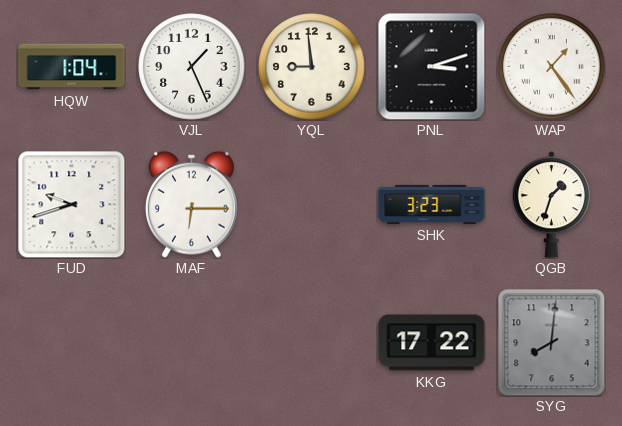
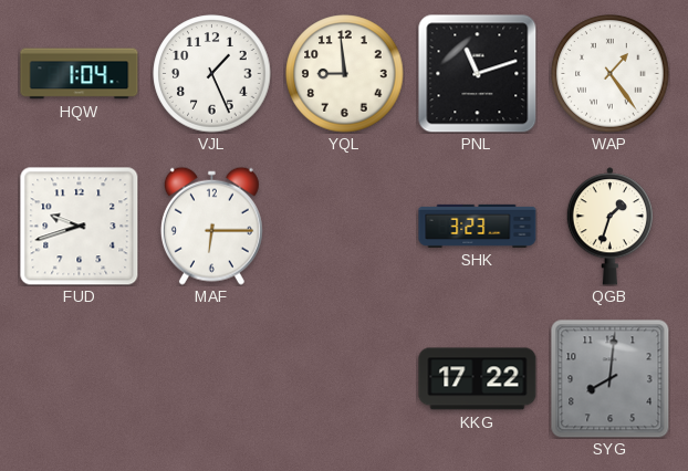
PNL: 3:12 -> 11:12 (477, 73)
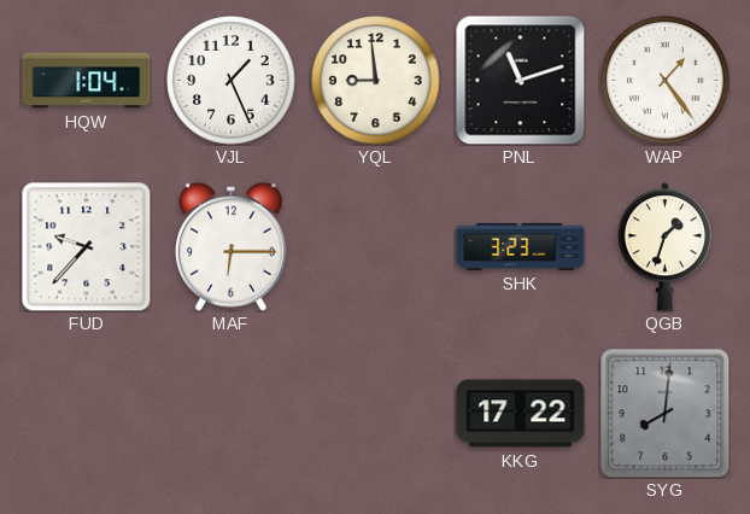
FUD: 9:42 -> 9:37 (87, 247)
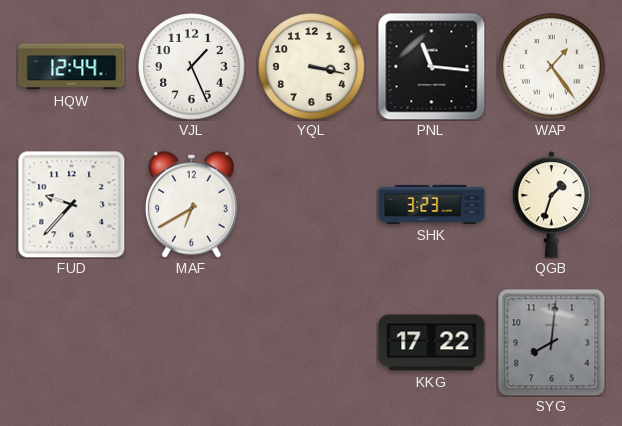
HQW: 1:04 -> 12:44 (72, 67)
YQL: 8:59 -> 3:17 (312, 67)
PNL: 11:12 -> 11:16 (431, 66)
MAF: 6:15 -> 6:40 (191, 204)
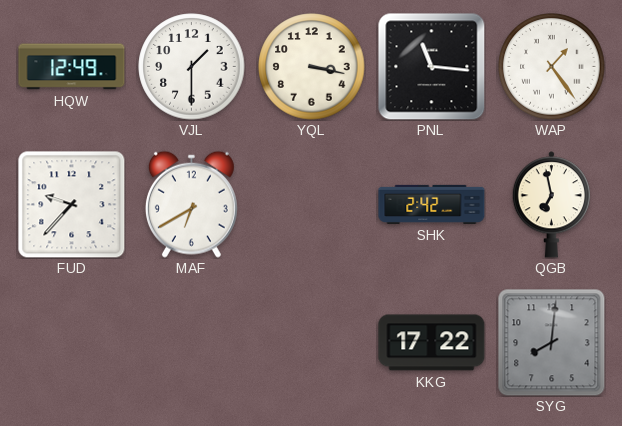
HQW: 12:44 -> 12:49 (72, 67)
VJL: 1:26 -> 1:30 (192, 67)
SHK: 3:23 -> 2:42 (432, 204)
QGB: 1:33 -> 6:58 (551, 205)
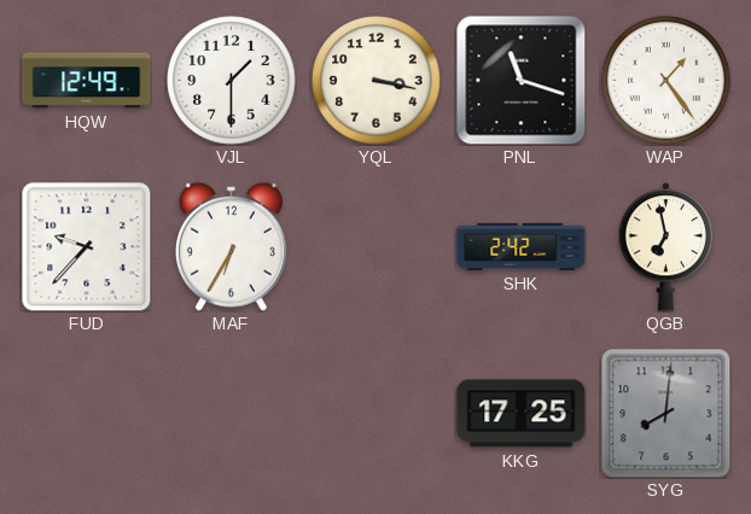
PNL: 11:16 -> 11:18 (520, 80)
MAF: 6:40 -> 6:35 (231, 246)
KKG: 17:22 -> 17:25 (522, 414)
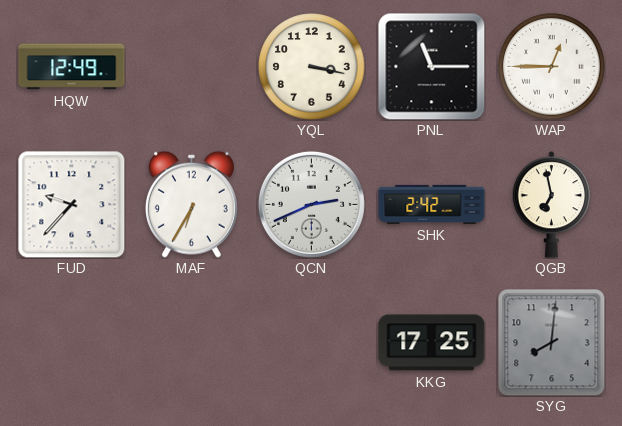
VJL: 1:30 -> none (232, 81)
PNL: 11:18 -> 11:15 (431, 66)
WAP: 1:24 -> 12:45 (552, 67)
QCN: none -> 2:41 (311, 204)
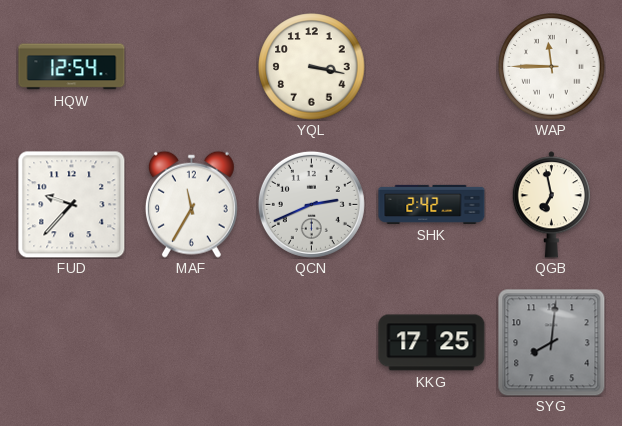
HQW: 12:49 -> 12:54 (72, 67)
PNL: 11:15 -> none (431, 66)
WAP: 12:45 -> 11:45 (552, 67)
MAF: 6:35 -> 11:35 (191, 204)
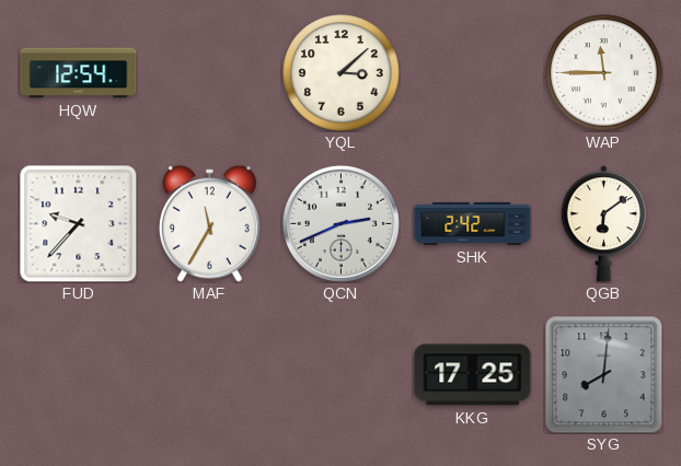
YQL: 3:17 -> 3:08 (342, 73)
QGB: 6:58 -> 6:09 (603, 224)
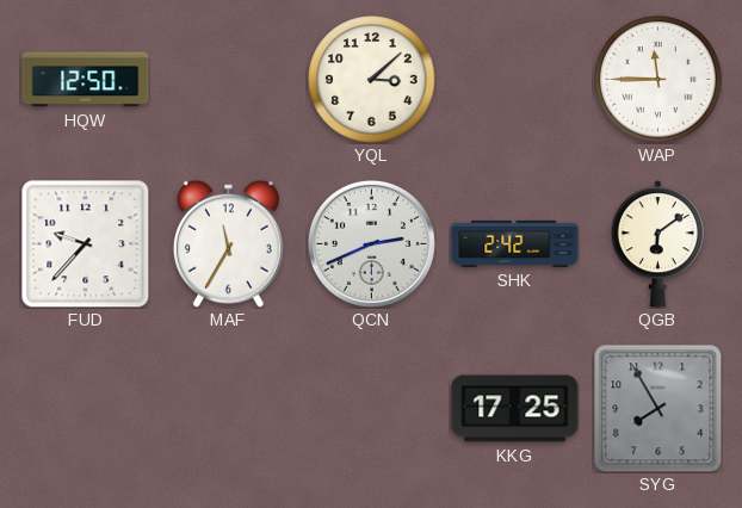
HQW: 12:54 -> 12:50 (86, 80)
SYG: 8:01 -> 7:55 (658, 409)
